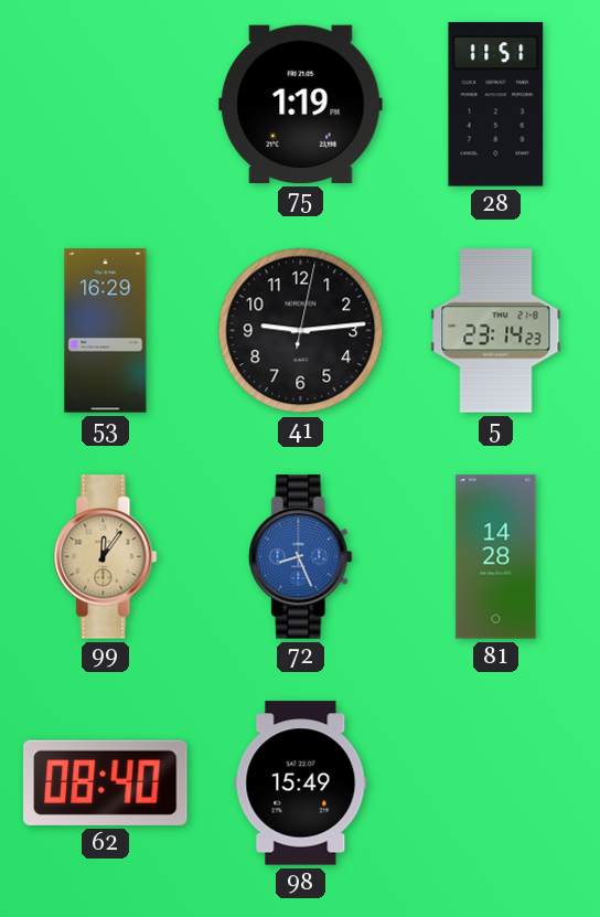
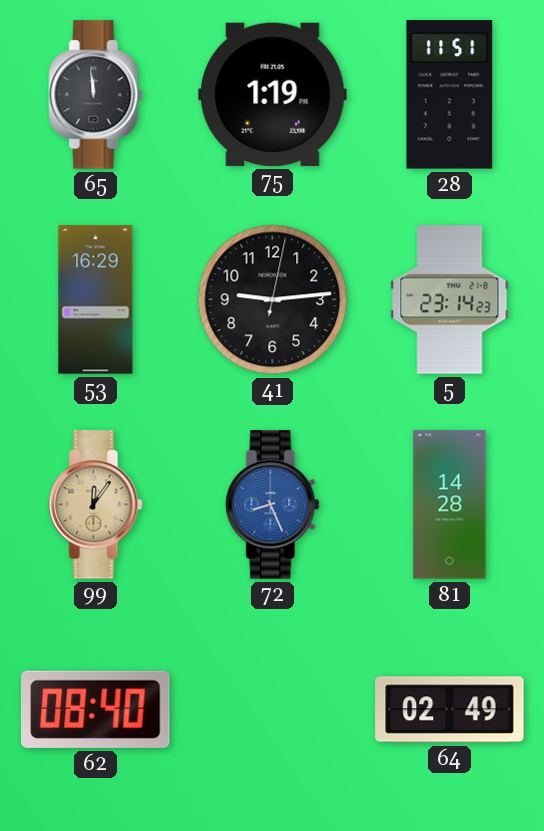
65: none -> 11:59 (96, 95)
98: 15:49 -> none (301, 783)
64: none -> 02:49 (450, 710)
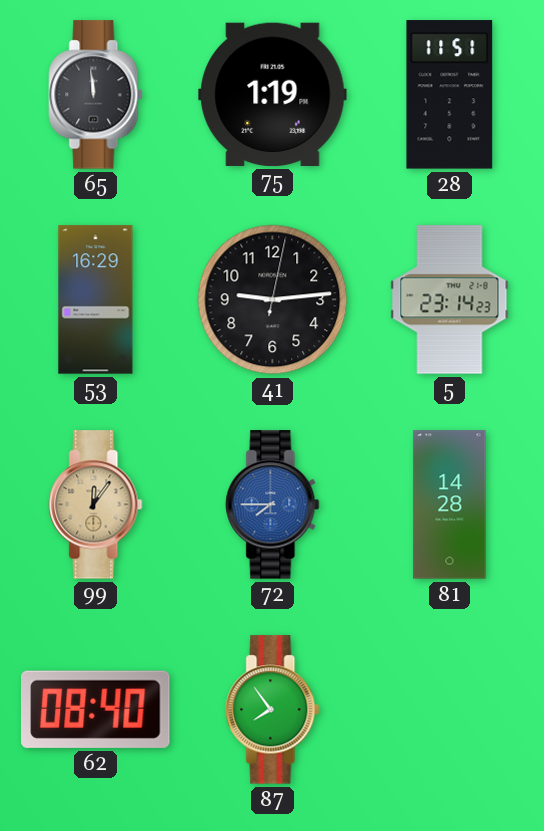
72: 8:26 -> 7:45 (273, 505)
87: none -> 7:54 (273, 710)
64: 02:49 -> none (450, 710)
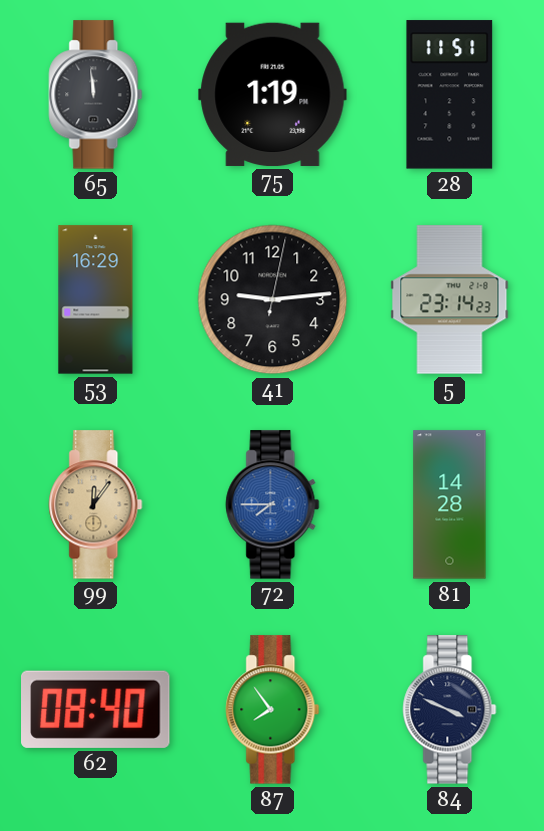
84: none -> 3:49 (450, 710)
